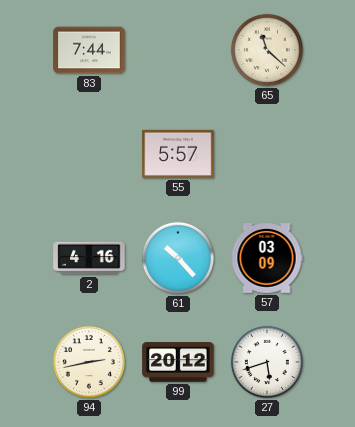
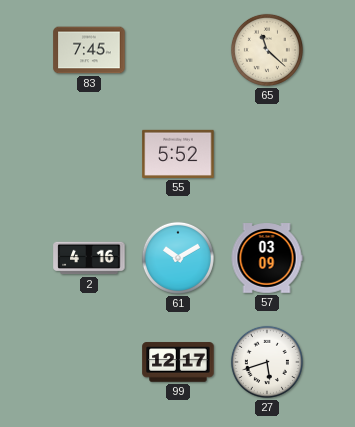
83: 7:44 -> 7:45 (89, 50)
55: 5:57 -> 5:52 (178, 154)
61: 10:23 -> 10:10 (178, 258)
94: 2:43 -> none (89, 362)
99: 20:12 -> 12:17 (178, 362)
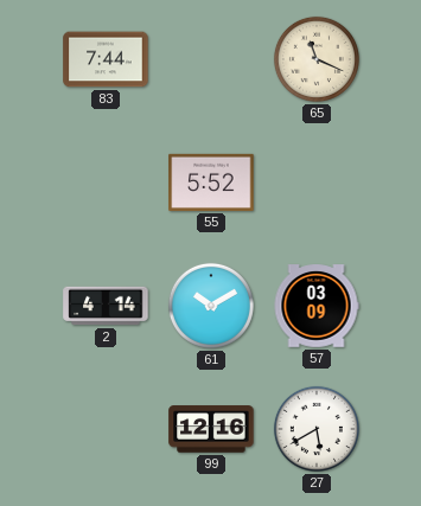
83: 7:45 -> 7:44 (106, 59)
65: 11:22 -> 11:19 (317, 59)
2: 4:16 -> 4:14 (106, 306)
99: 12:17 -> 12:16 (211, 429)
27: 5:42 -> 5:40 (317, 429)
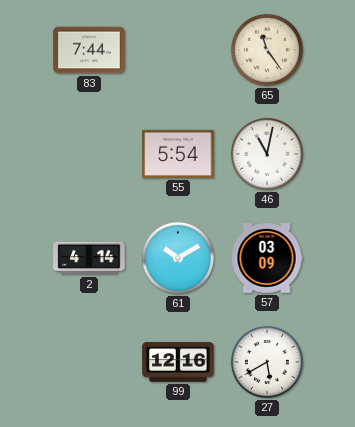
65: 11:19 -> 11:24 (267, 50)
55: 5:52 -> 5:54 (178, 154)
46: none -> 11:02 (267, 154)
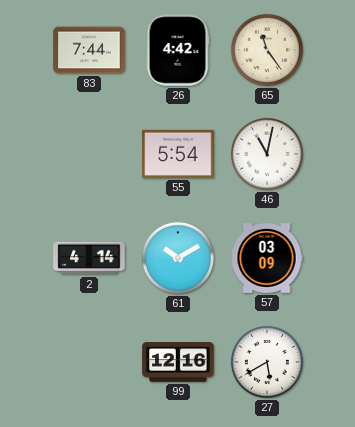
26: none -> 4:42 (178, 50)
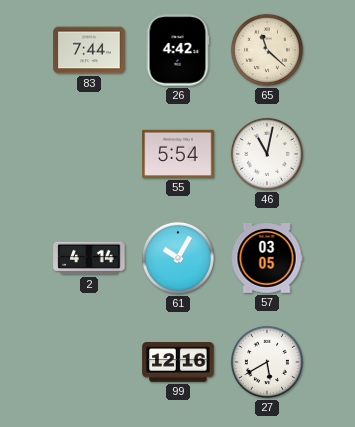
65: 11:24 -> 11:22 (267, 50)
61: 10:10 -> 10:05 (178, 258)
57: 03:09 -> 03:05 (267, 258)
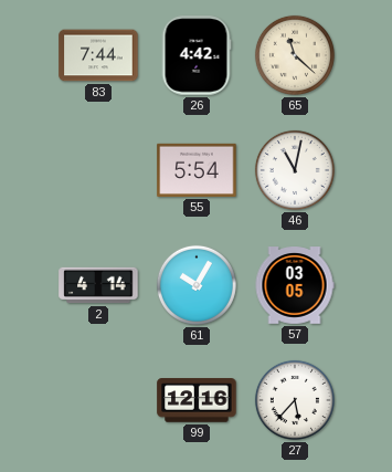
27: 5:40 -> 5:37 (295, 400)
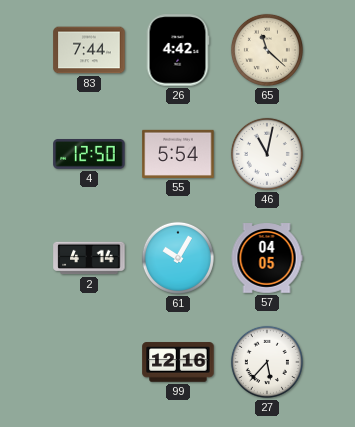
4: none -> 12:50 (89, 155)
57: 03:05 -> 04:05 (267, 258)
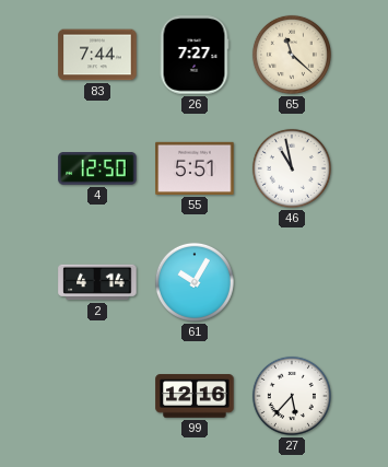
26: 4:42 -> 7:27 (195, 55)
55: 5:54 -> 5:51 (195, 168)
46: 11:02 -> 10:58 (292, 168)
57: 04:05 -> none (267, 258)
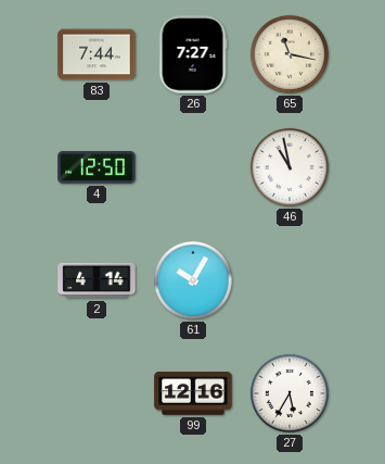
65: 11:22 -> 11:17 (290, 54)
55: 5:51 -> none (195, 168)
27: 5:37 -> 5:35 (290, 393)
